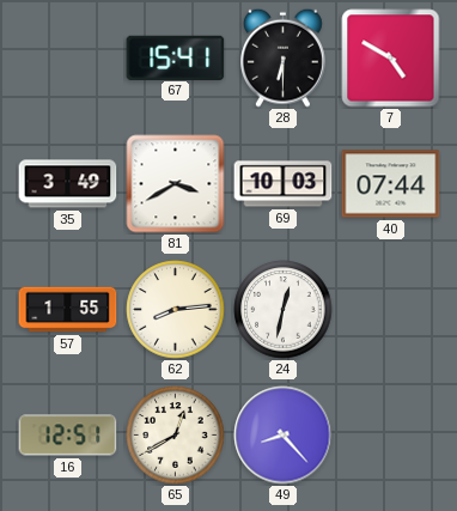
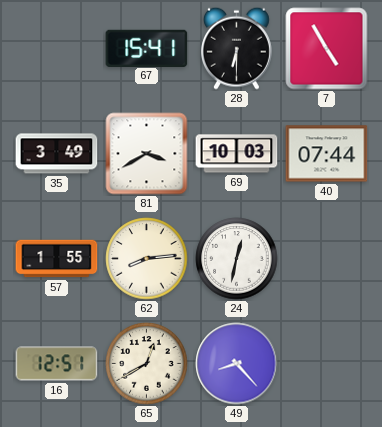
7: 4:50 -> 4:55 (327, 49)
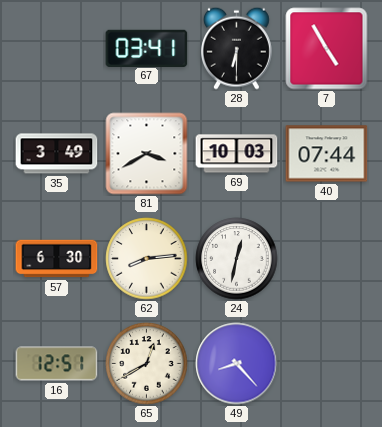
67: 15:41 -> 03:41 (147, 48)
57: 1:55 -> 6:30 (57, 259)
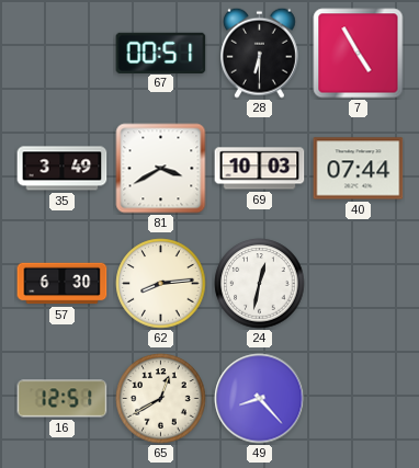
67: 03:41 -> 00:51 (161, 53)
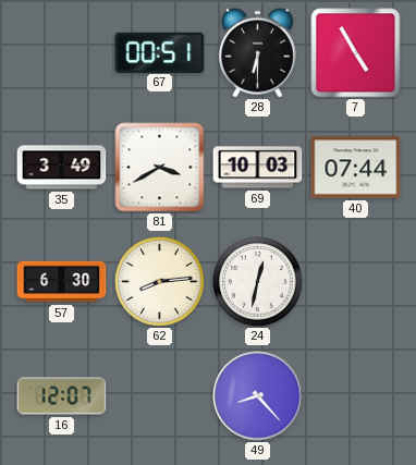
16: 12:51 -> 12:07 (62, 396)
65: 12:40 -> none (161, 399)
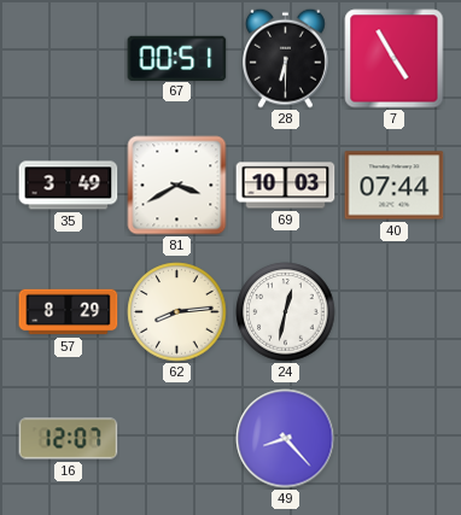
57: 6:30 -> 8:29 (69, 312)
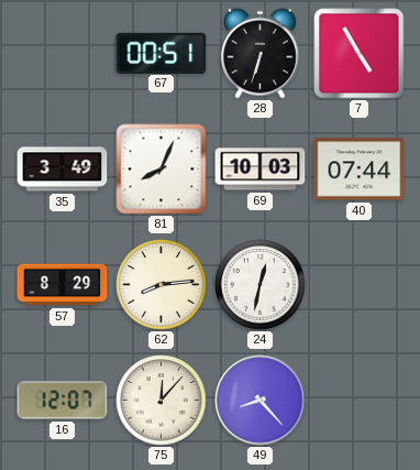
28: 6:30 -> 6:33 (259, 53)
81: 3:40 -> 8:04 (162, 170)
75: none -> 12:07 (162, 401)
